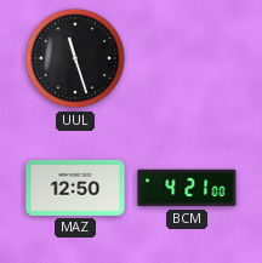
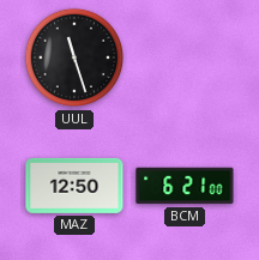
BCM: 4:21 -> 6:21 (185, 186)
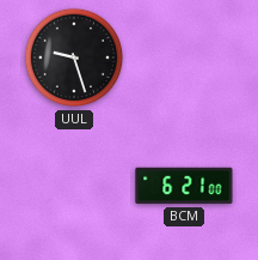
UUL: 11:27 -> 9:27 (74, 58)
MAZ: 12:50 -> none (74, 186)
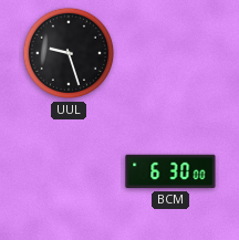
BCM: 6:21 -> 6:30 (170, 171)
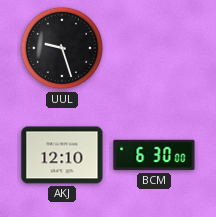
AKJ: none -> 12:10 (62, 155)
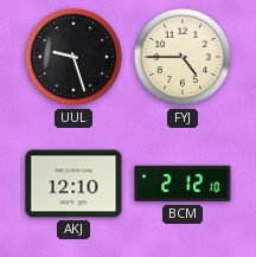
FYJ: none -> 4:45 (183, 57)
BCM: 6:30 -> 2:12 (183, 184)
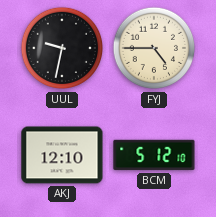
UUL: 9:27 -> 9:32 (62, 48)
BCM: 2:12 -> 5:12 (154, 155)
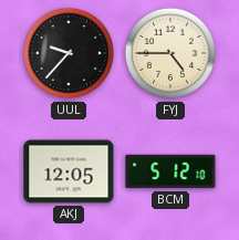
UUL: 9:32 -> 9:37 (69, 53)
AKJ: 12:10 -> 12:05 (69, 171)
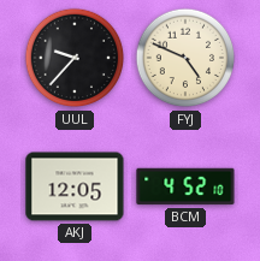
FYJ: 4:45 -> 4:49 (185, 58)
BCM: 5:12 -> 4:52 (185, 186)
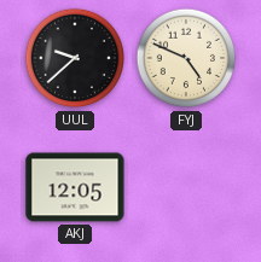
UUL: 9:37 -> 9:38 (75, 58)
BCM: 4:52 -> none (185, 186)
